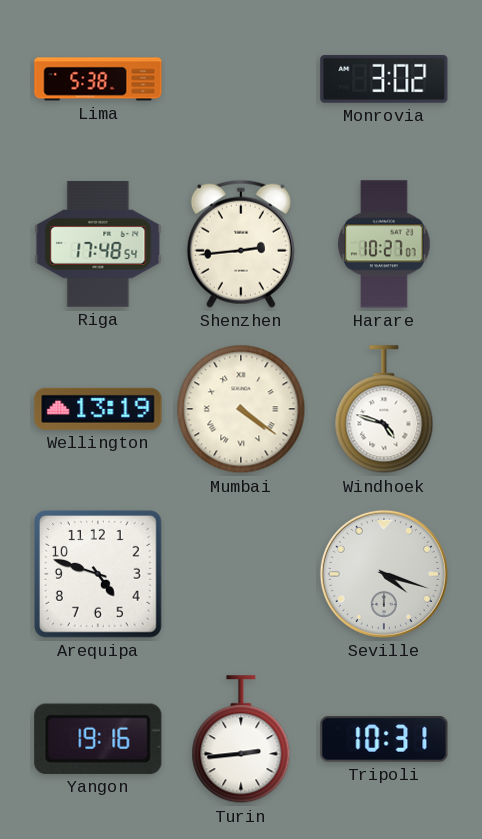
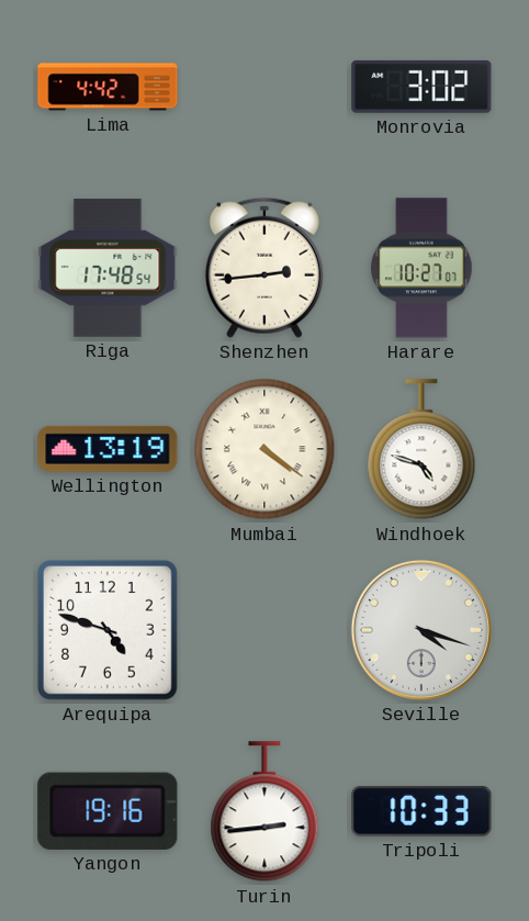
Lima: 5:38 -> 4:42 (108, 87)
Tripoli: 10:31 -> 10:33 (421, 812)
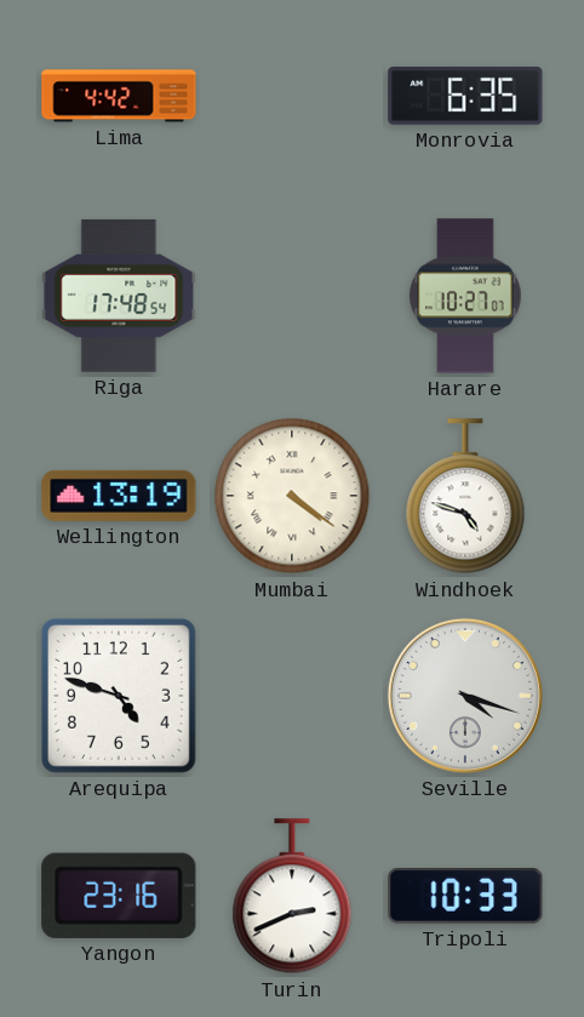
Monrovia: 3:02 -> 6:35 (465, 96)
Shenzhen: 2:44 -> none (264, 268)
Yangon: 19:16 -> 23:16 (119, 896)
Turin: 2:44 -> 2:41 (292, 897)
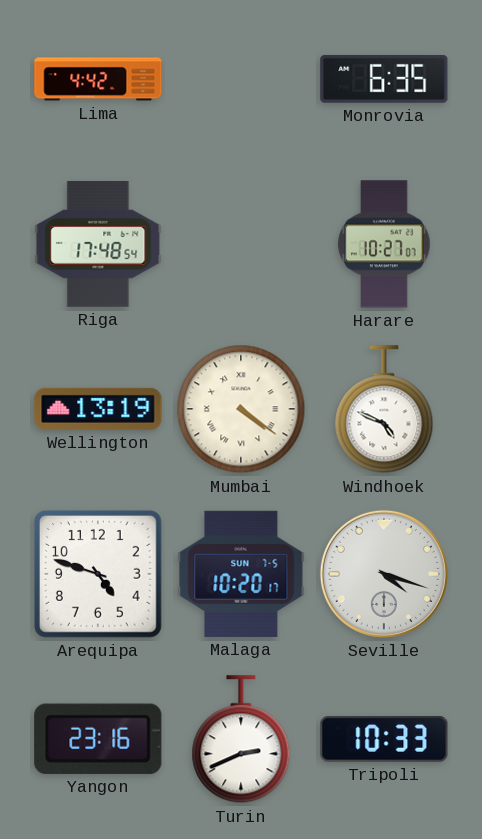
Windhoek: 4:48 -> 4:49 (384, 410)
Malaga: none -> 10:20 (241, 574)
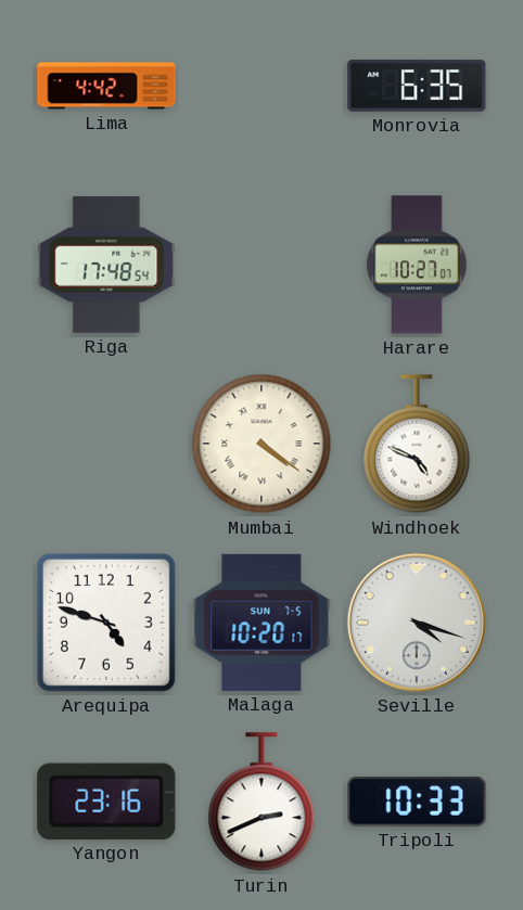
Wellington: 13:19 -> none (98, 409)
